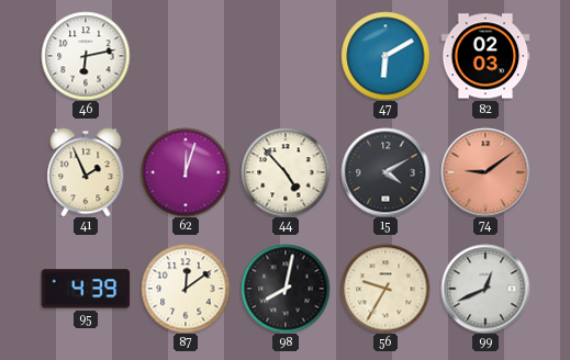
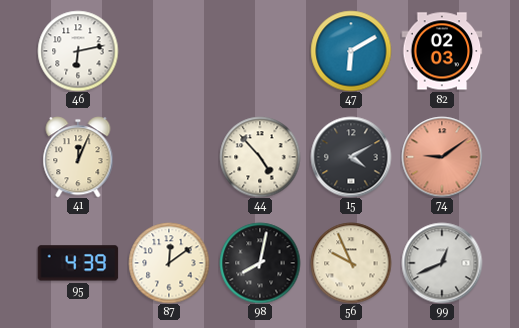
41: 1:56 -> 12:04 (78, 157)
62: 12:03 -> none (186, 172)
56: 9:35 -> 9:56 (351, 263)
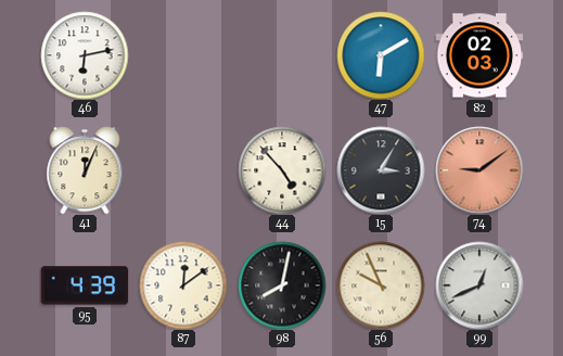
15: 4:10 -> 3:05 (381, 170)
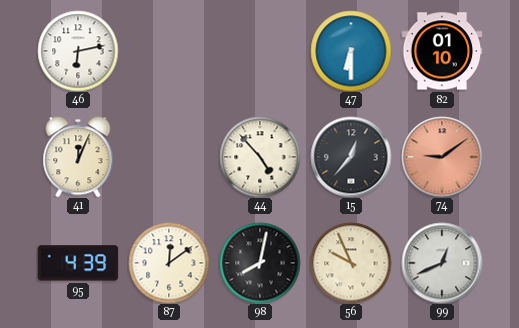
47: 6:10 -> 6:30 (351, 51)
82: 02:03 -> 01:10 (442, 51)
15: 3:05 -> 12:37 (351, 157)
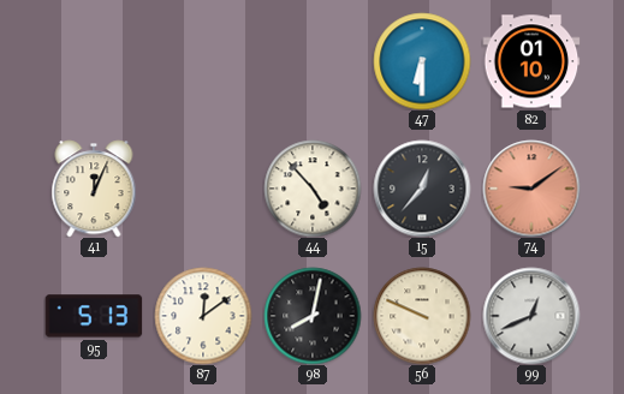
46: 6:13 -> none (78, 51)
95: 4:39 -> 5:13 (94, 316)
56: 9:56 -> 9:49 (422, 316)
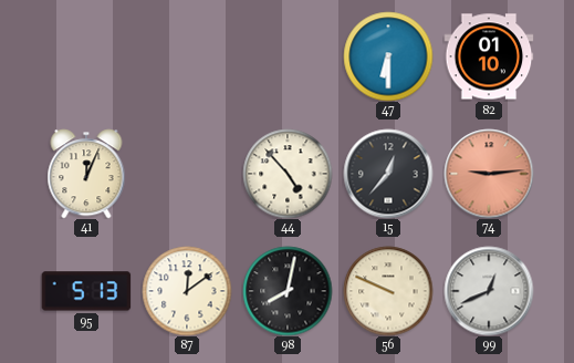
74: 9:09 -> 9:14 (489, 174)
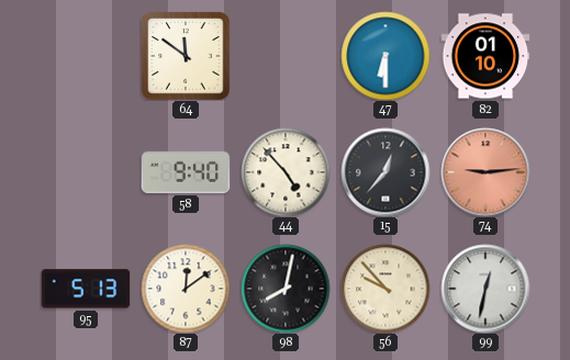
64: none -> 11:51 (186, 56)
41: 12:04 -> none (86, 174)
58: none -> 9:40 (186, 172)
56: 9:49 -> 9:53 (385, 289)
99: 12:41 -> 12:32 (485, 289)
